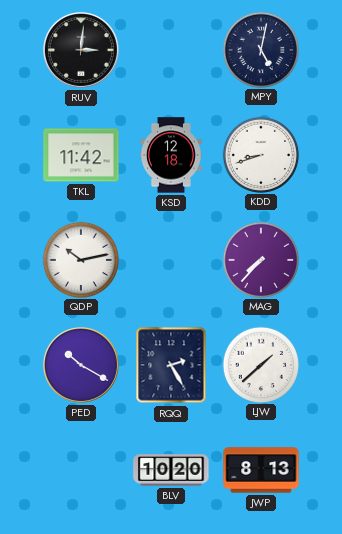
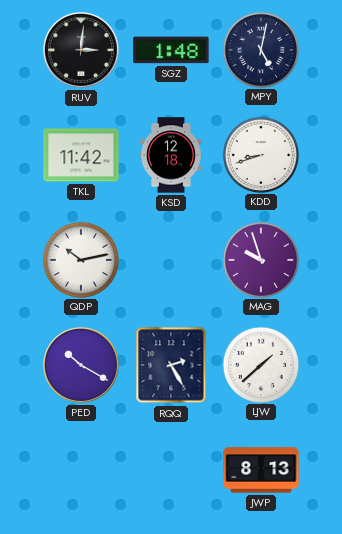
SGZ: none -> 1:48 (171, 50)
MAG: 7:37 -> 9:57 (260, 259)
BLV: 10:20 -> none (171, 470)
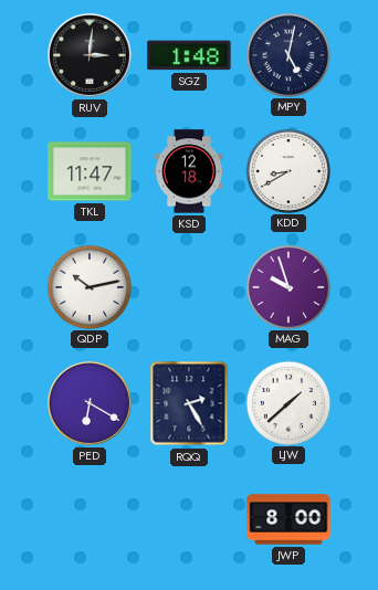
TKL: 11:42 -> 11:47 (90, 171)
KDD: 8:42 -> 8:40 (287, 170)
PED: 10:20 -> 6:20 (90, 403)
JWP: 8:13 -> 8:00 (288, 519)
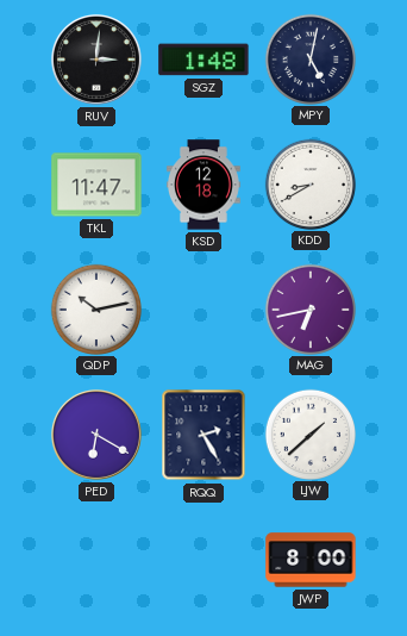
MAG: 9:57 -> 6:43 (309, 308)
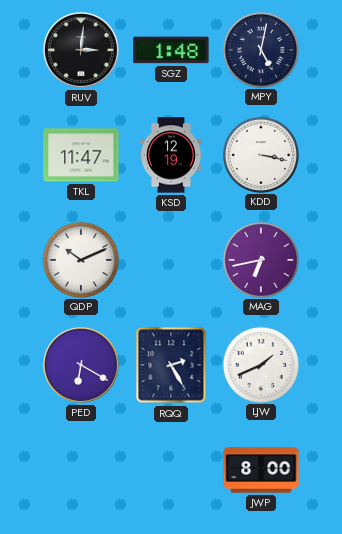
KSD: 12:18 -> 12:19 (171, 155)
KDD: 8:40 -> 3:17 (260, 154)
QDP: 10:13 -> 10:11 (80, 259)
LJW: 1:38 -> 1:41 (260, 364)
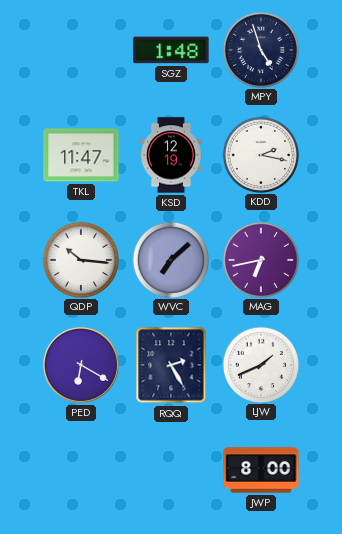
RUV: 3:01 -> none (81, 50)
MPY: 5:02 -> 4:57 (260, 49)
KDD: 3:17 -> 2:17 (260, 154)
QDP: 10:11 -> 10:16 (80, 259)
WVC: none -> 7:08 (170, 259)
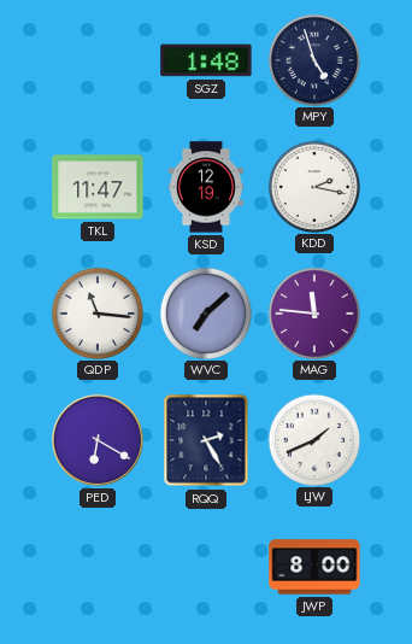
QDP: 10:16 -> 11:16 (96, 312)
MAG: 6:43 -> 11:46 (313, 312)
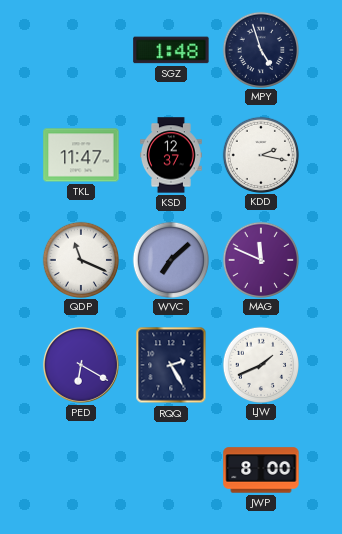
KSD: 12:19 -> 12:37 (171, 155)
QDP: 11:16 -> 11:19 (80, 259)
MAG: 11:46 -> 11:49 (260, 259)
